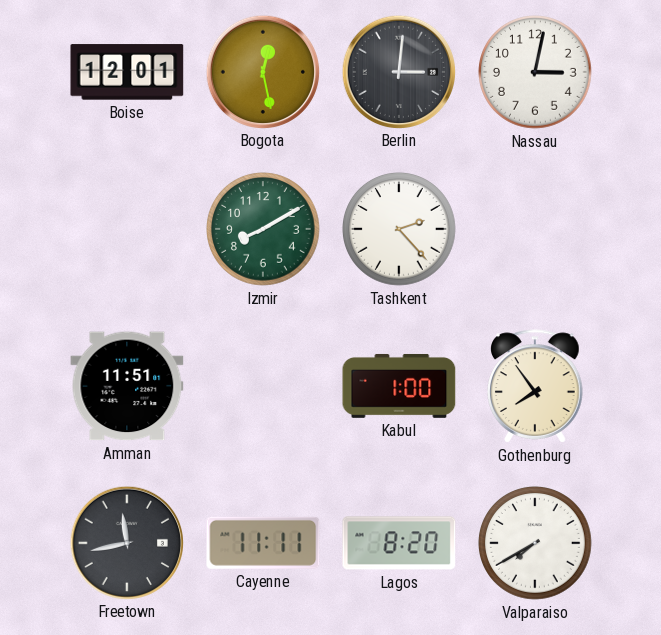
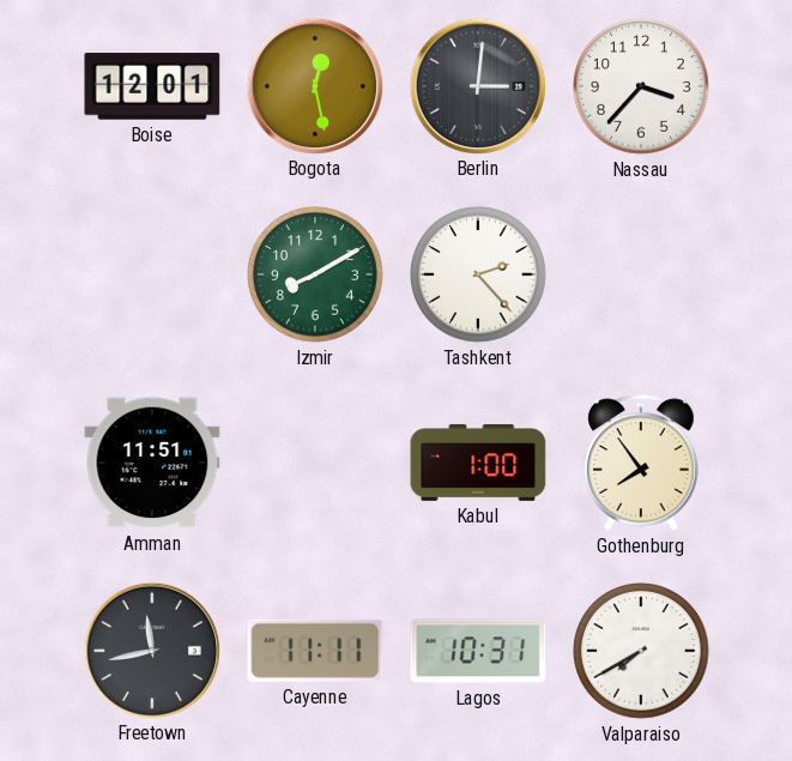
Nassau: 3:02 -> 3:37 (642, 87)
Lagos: 8:20 -> 10:31 (478, 651)
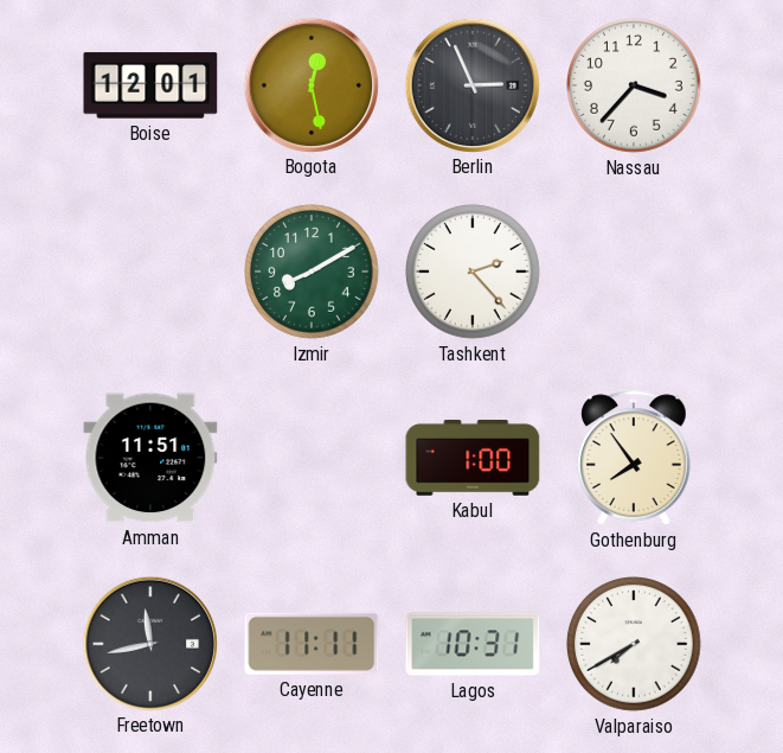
Berlin: 3:01 -> 2:56 (471, 84)
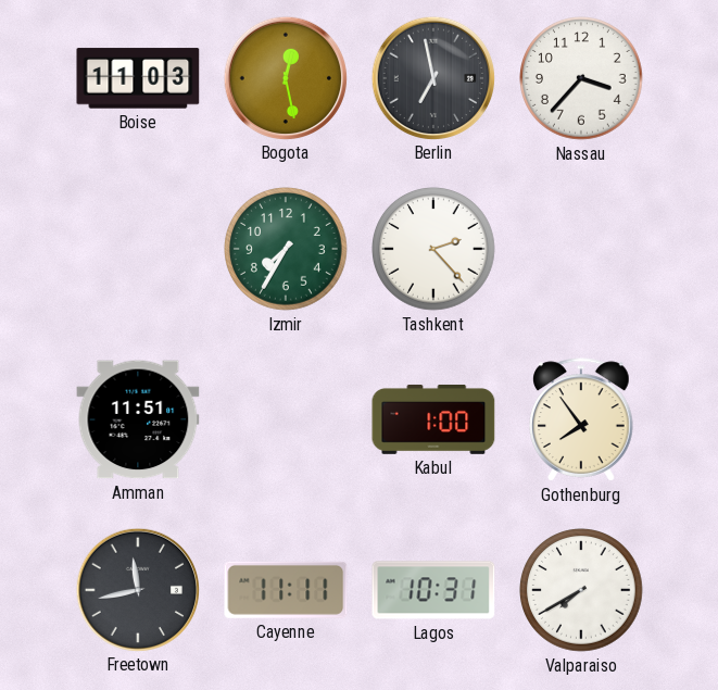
Boise: 12:01 -> 11:03 (138, 78)
Berlin: 2:56 -> 6:58 (432, 77)
Izmir: 8:10 -> 7:35 (287, 250)
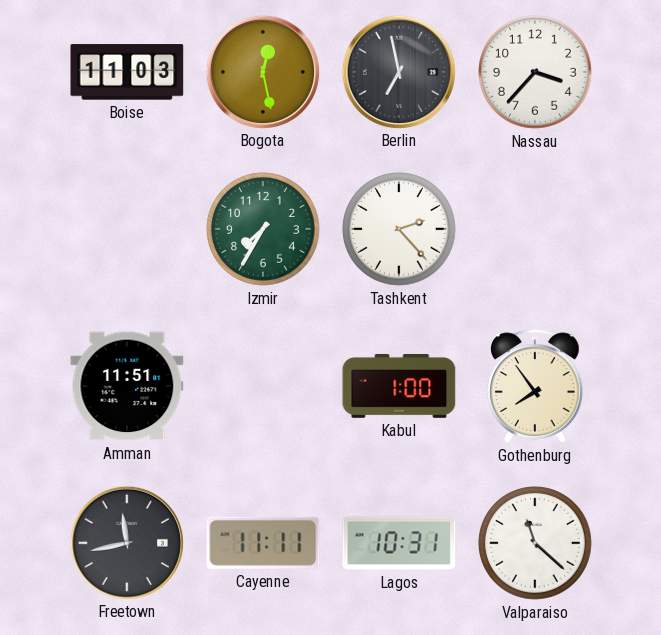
Valparaiso: 7:40 -> 11:22 (536, 544)
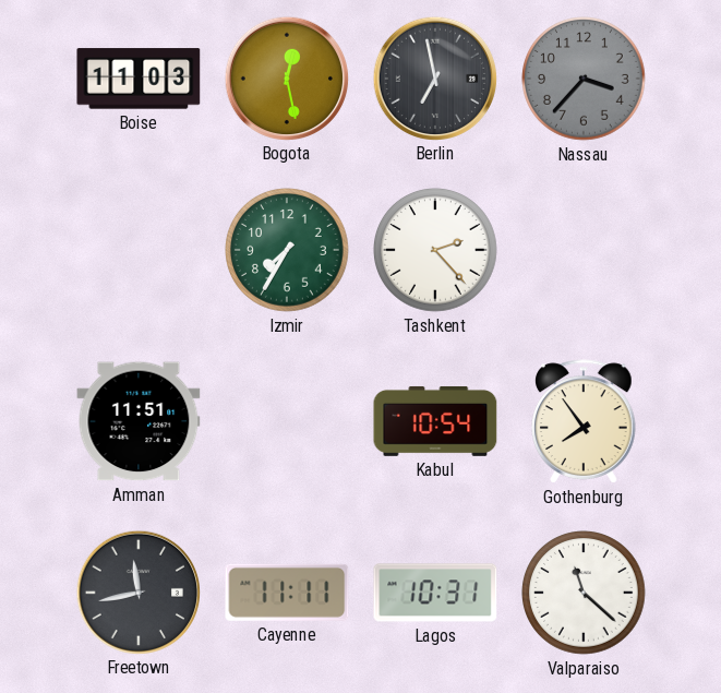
Nassau dial: white -> grey (585, 80)
Kabul: 1:00 -> 10:54 (435, 421)
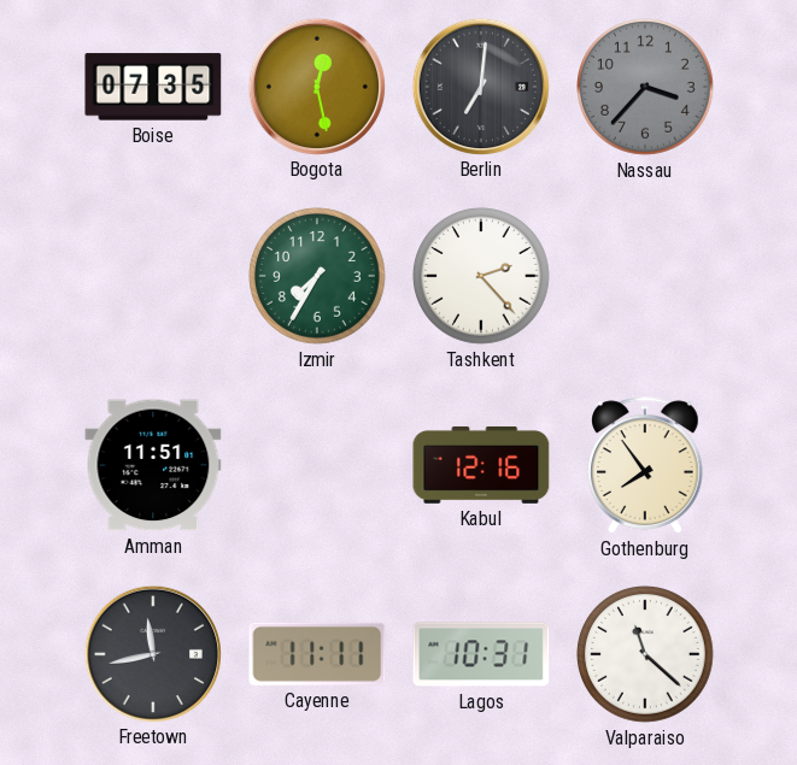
Boise: 11:03 -> 07:35 (153, 87)
Berlin: 6:58 -> 7:01 (480, 86)
Kabul: 10:54 -> 12:16 (481, 465)
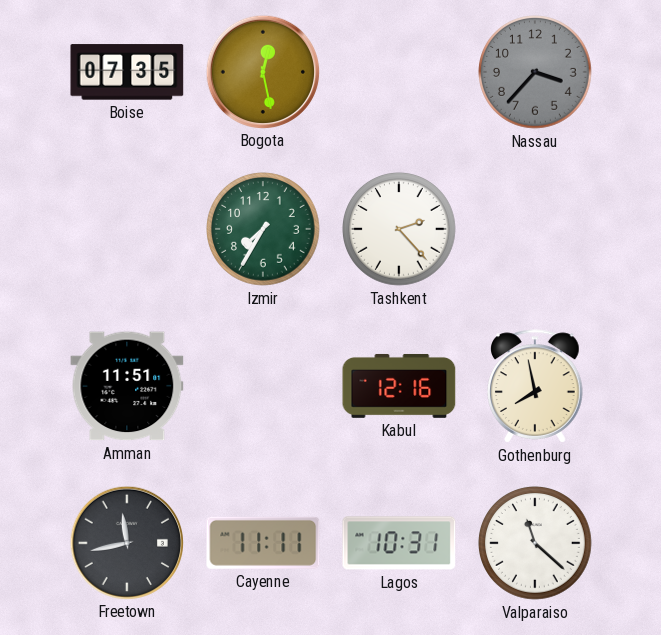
Berlin: 7:01 -> none (480, 86)
Gothenburg: 7:54 -> 7:58 (536, 386)
